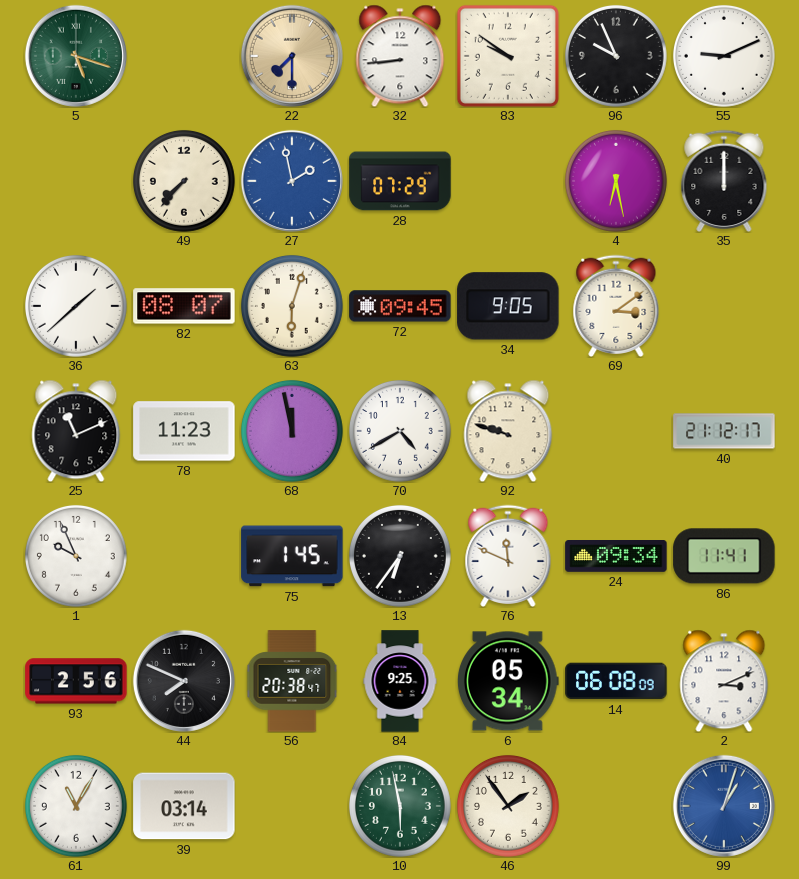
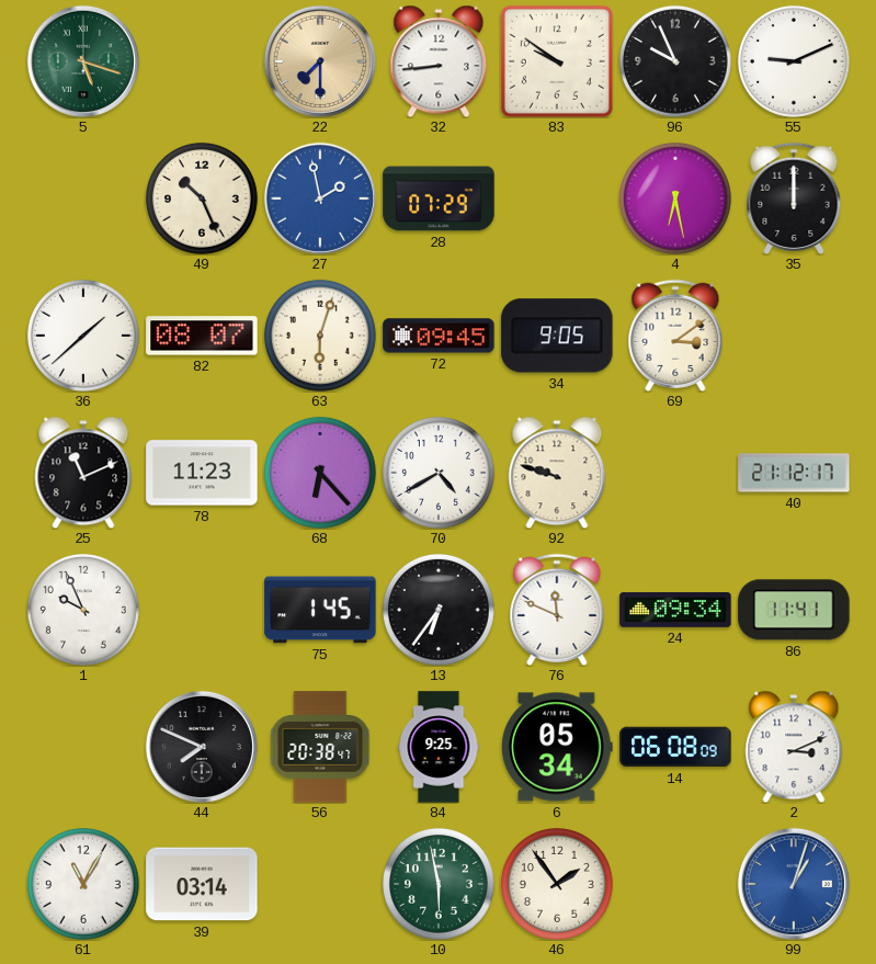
49: 7:37 -> 10:26 (202, 199)
68: 11:58 -> 6:23 (320, 473)
93: 2:56 -> none (76, 681)
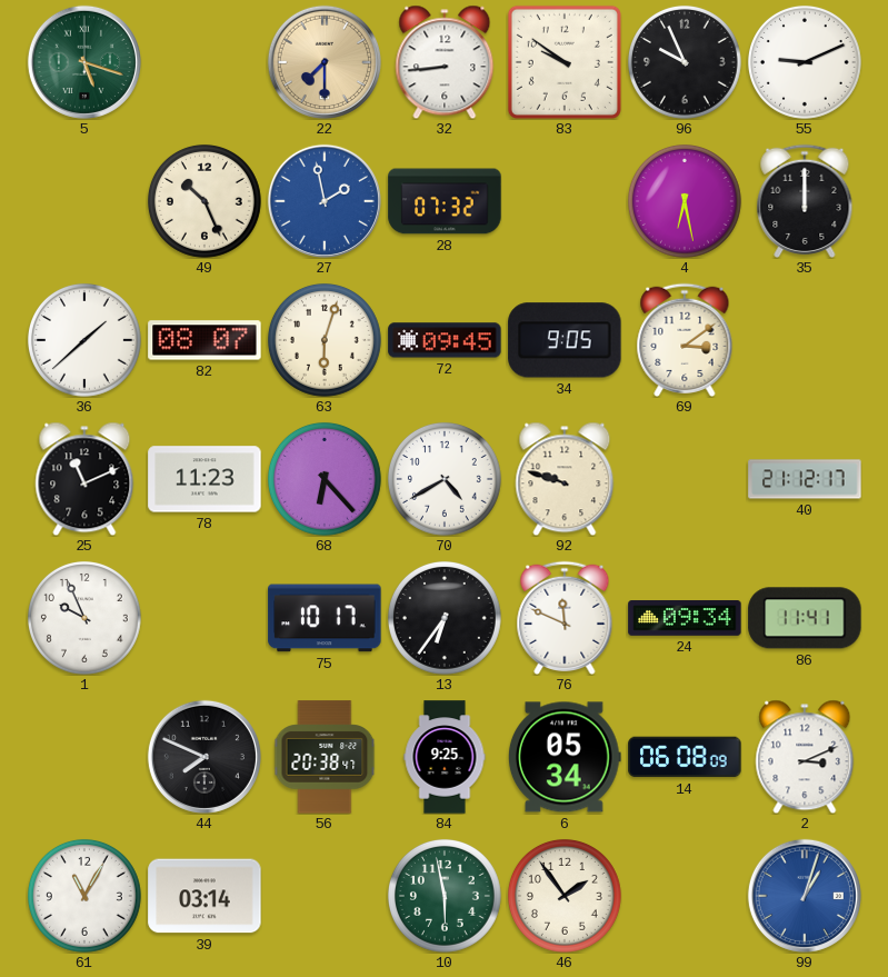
28: 07:29 -> 07:32 (445, 201)
75: 1:45 -> 10:17 (325, 618)
